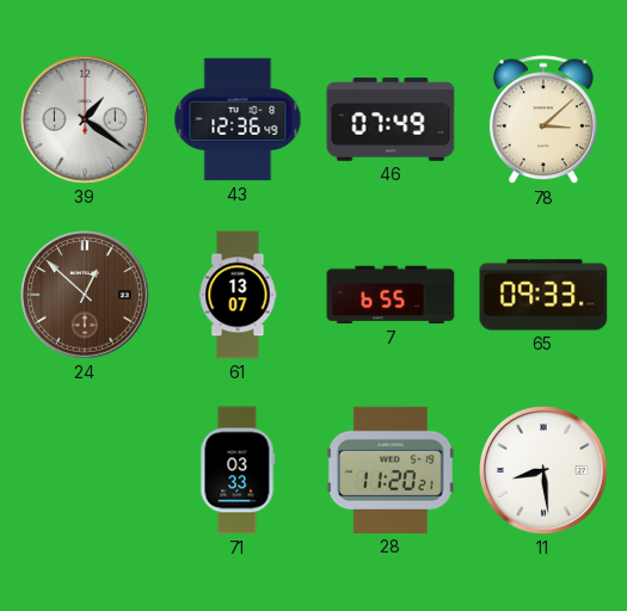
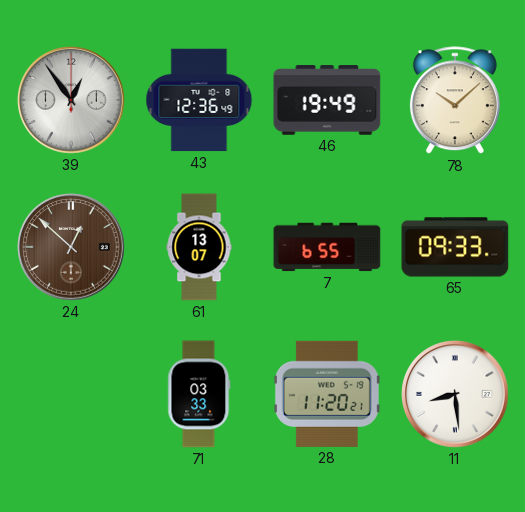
39: 1:21 -> 12:54 (72, 101)
46: 07:49 -> 19:49 (327, 100)
78: 3:08 -> 10:08 (455, 101)
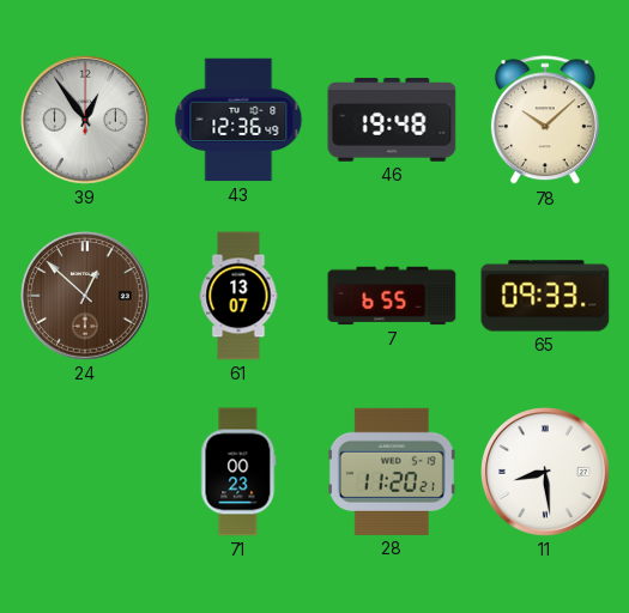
46: 19:49 -> 19:48 (392, 120)
71: 03:33 -> 00:23 (238, 472)
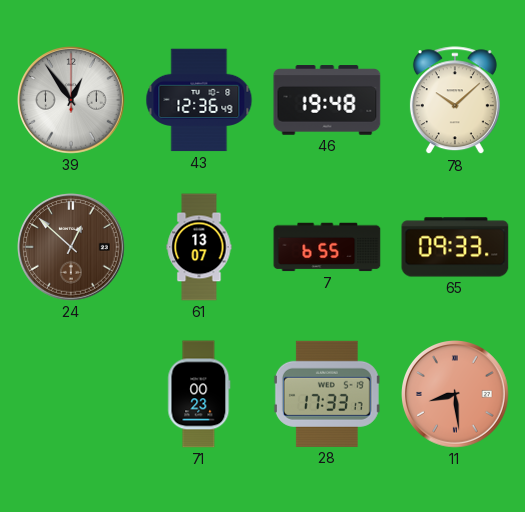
28: 11:20 -> 17:33 (327, 394)
11 dial: white -> salmon (456, 395)
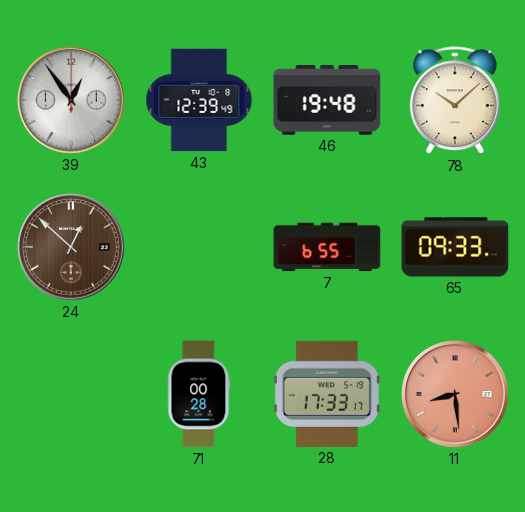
43: 12:36 -> 12:39 (199, 100)
61: 13:07 -> none (199, 247)
71: 00:23 -> 00:28 (199, 394)
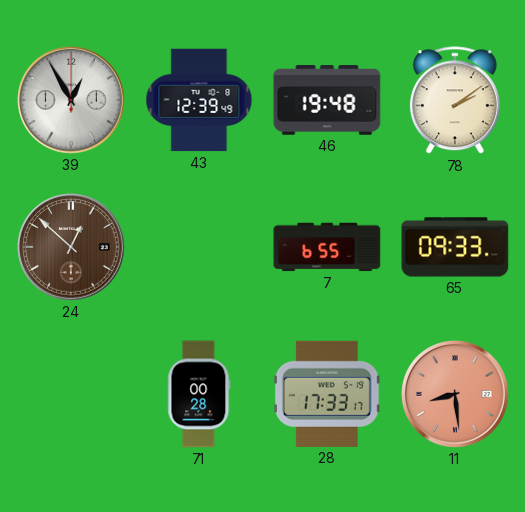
39: 12:54 -> 12:55 (72, 101)
78: 10:08 -> 2:09 (455, 101)
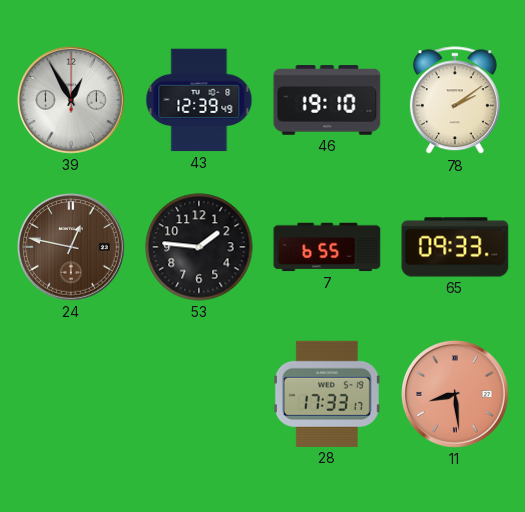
46: 19:48 -> 19:10 (327, 100)
24: 12:52 -> 12:47 (72, 248)
53: none -> 1:46 (199, 247)
71: 00:28 -> none (199, 394)
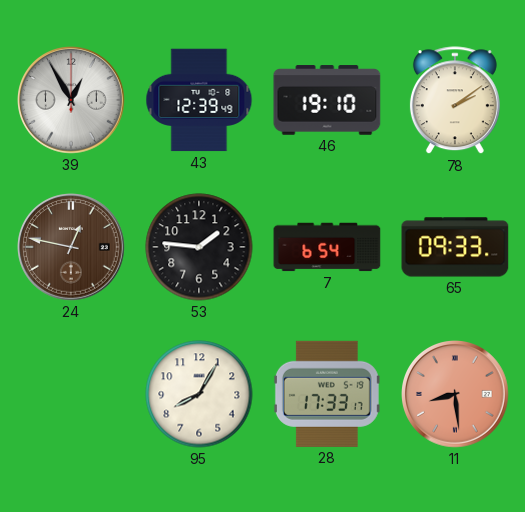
7: 6:55 -> 6:54 (327, 247)
95: none -> 8:05 (199, 394)
